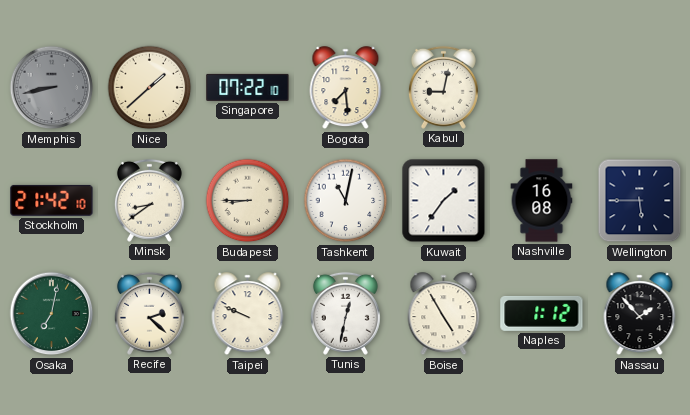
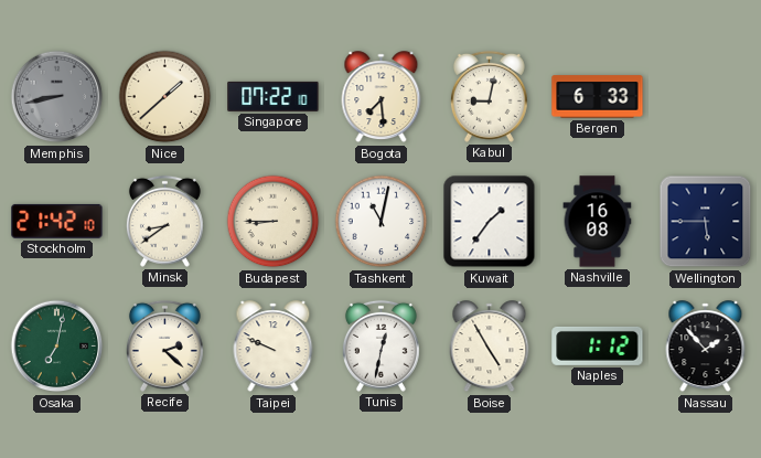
Bergen: none -> 6:33 (598, 97)
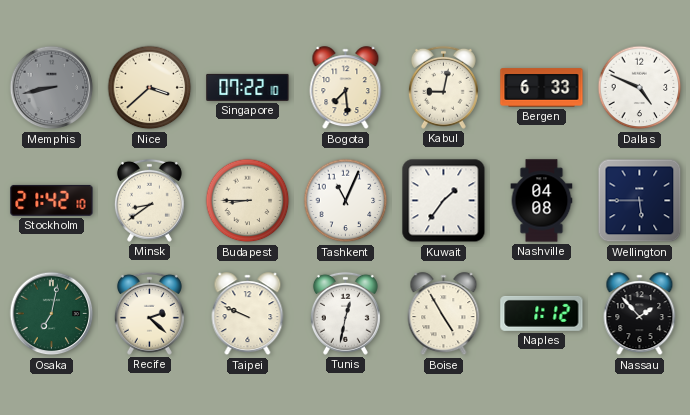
Nice: 1:38 -> 3:38 (150, 88)
Dallas: none -> 4:49 (640, 88)
Tashkent: 11:02 -> 11:04 (346, 201)
Nashville: 16:08 -> 04:08 (542, 201)
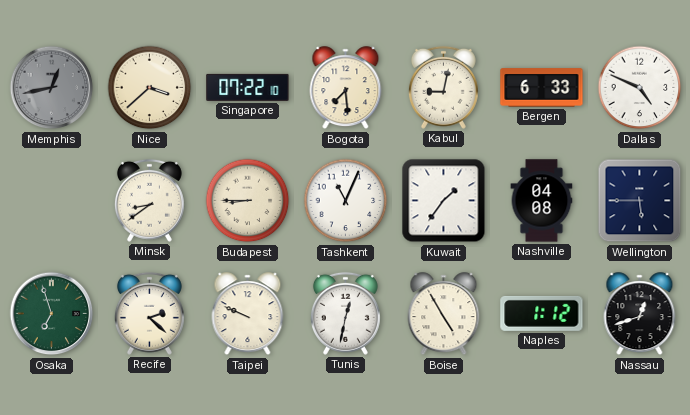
Memphis: 8:43 -> 12:43 (52, 88)
Stockholm: 21:42 -> none (52, 200)
Osaka: 7:02 -> 6:57 (52, 314)
Nassau: 1:53 -> 12:42 (640, 314)
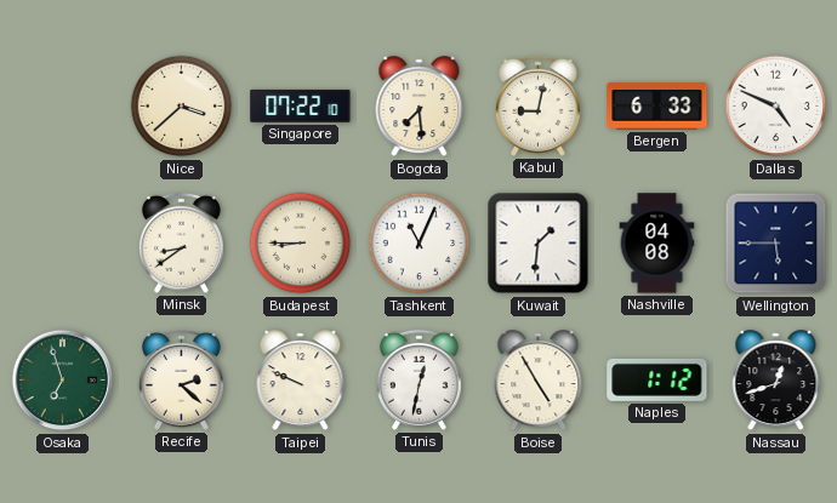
Memphis: 12:43 -> none (52, 88)
Kuwait: 1:36 -> 1:31 (539, 244)
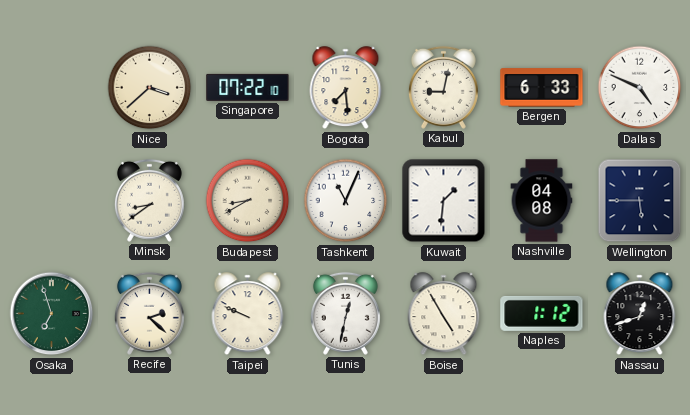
Budapest: 8:45 -> 8:40 (248, 201)
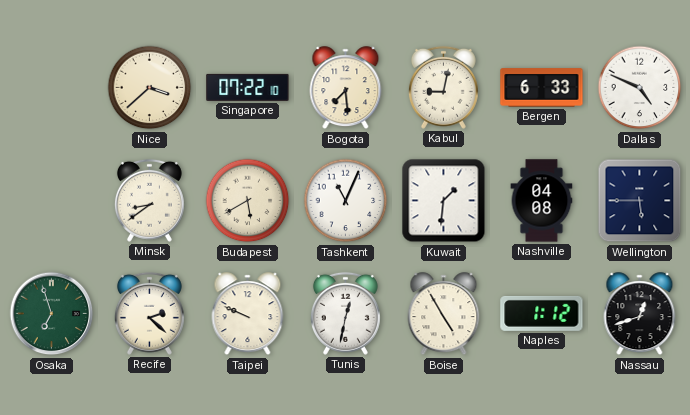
Budapest: 8:40 -> 5:40 (248, 201)
